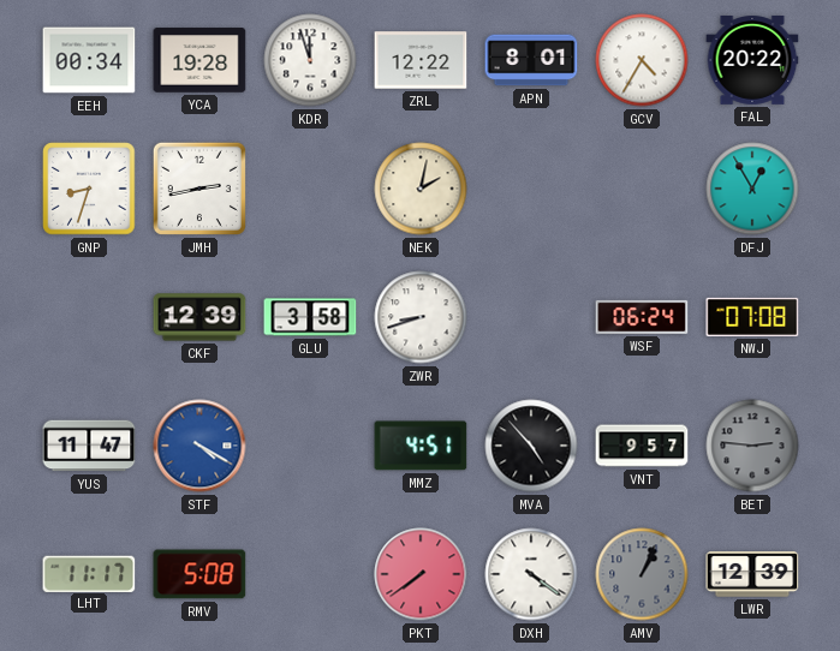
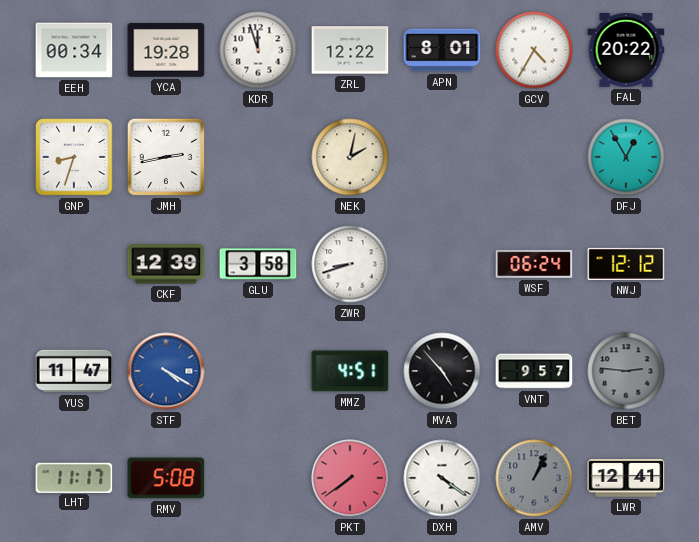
NWJ: 07:08 -> 12:12 (626, 264)
LWR: 12:39 -> 12:41 (626, 479)
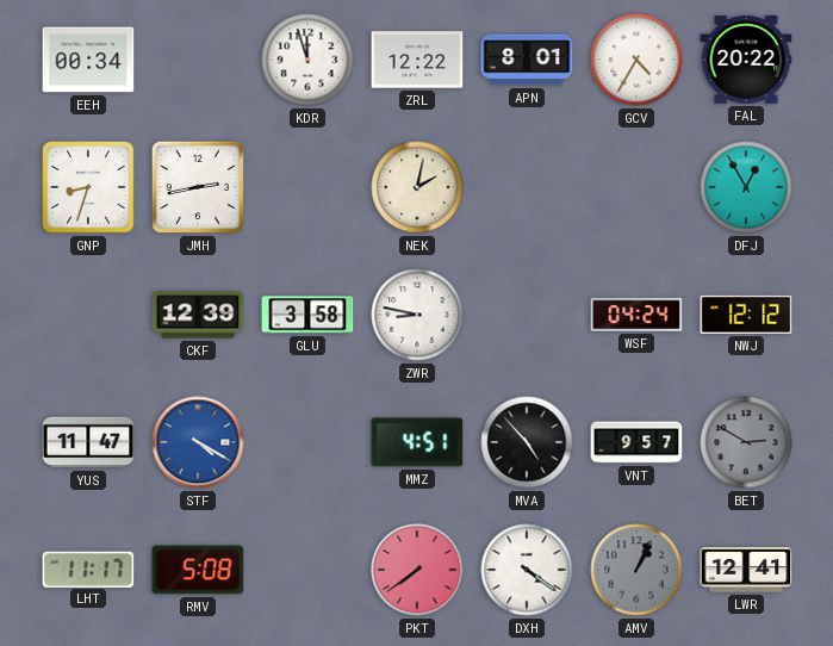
YCA: 19:28 -> none (166, 50)
ZWR: 8:42 -> 8:47 (417, 315)
WSF: 06:24 -> 04:24 (636, 315)
BET: 2:46 -> 2:50 (746, 442)
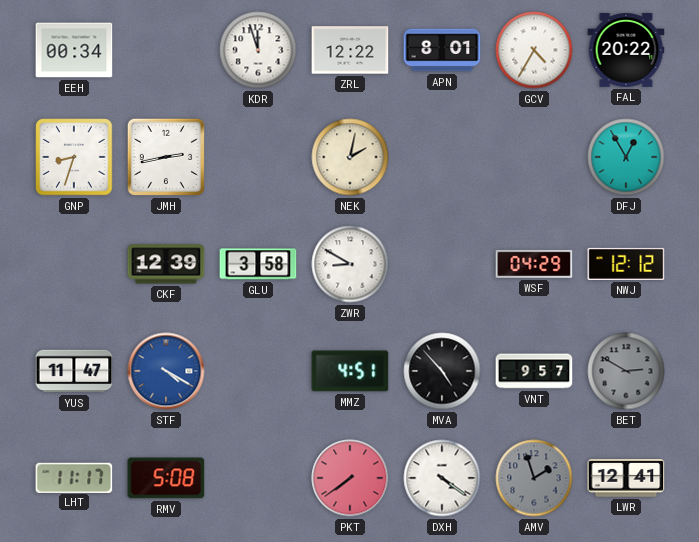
ZWR: 8:47 -> 8:50 (350, 264)
WSF: 04:24 -> 04:29 (534, 264)
AMV: 1:04 -> 1:57 (534, 478)
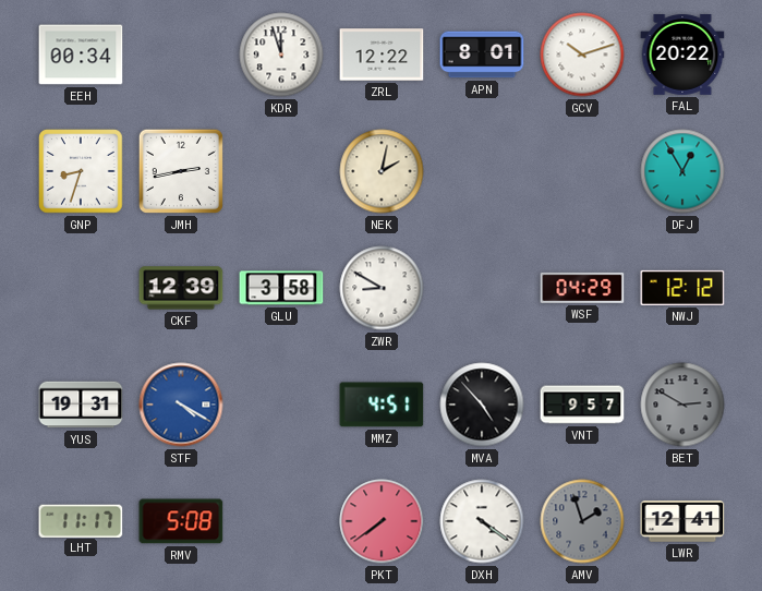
GCV: 4:35 -> 10:12 (582, 55)
YUS: 11:47 -> 19:31 (81, 405)
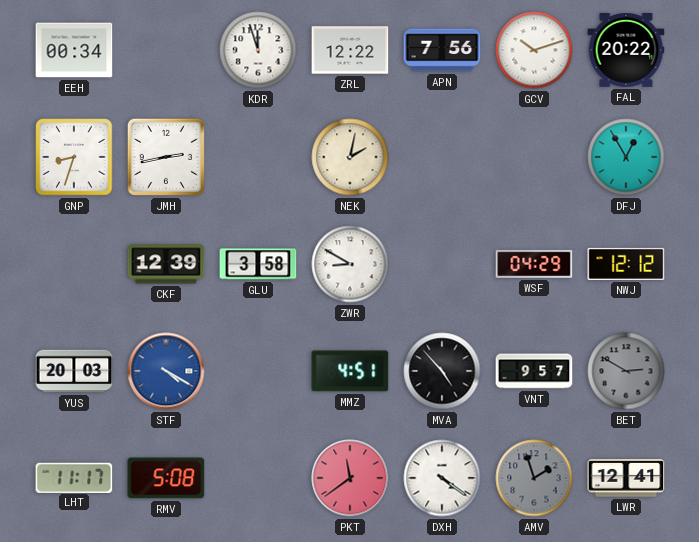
APN: 8:01 -> 7:56 (442, 50)
YUS: 19:31 -> 20:03 (74, 371)
PKT: 7:39 -> 11:39 (350, 478)
